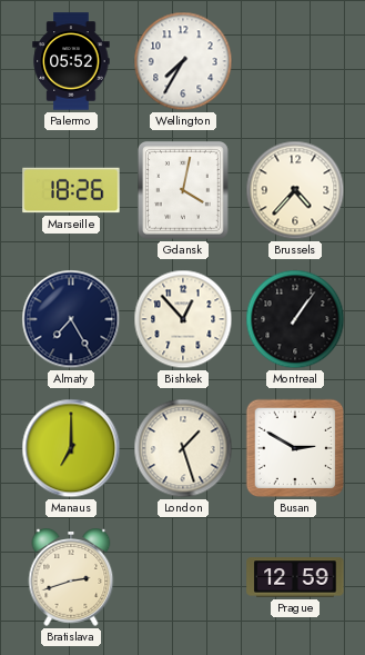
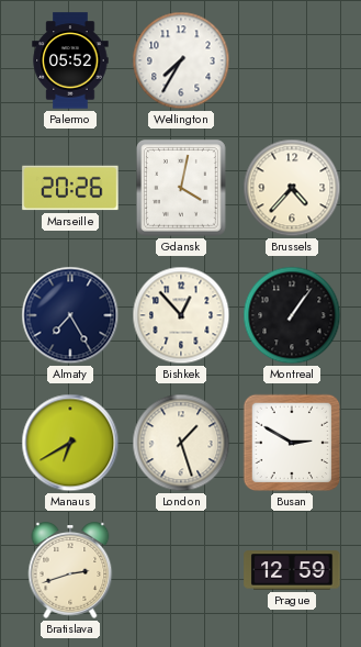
Marseille: 18:26 -> 20:26 (70, 188)
Manaus: 7:00 -> 6:40 (70, 443)
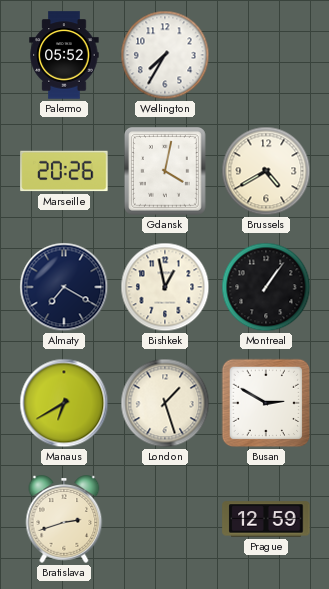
Brussels: 4:37 -> 4:40 (266, 171)
Almaty: 7:25 -> 7:20 (64, 287)
Bishkek: 12:53 -> 12:58 (165, 287)
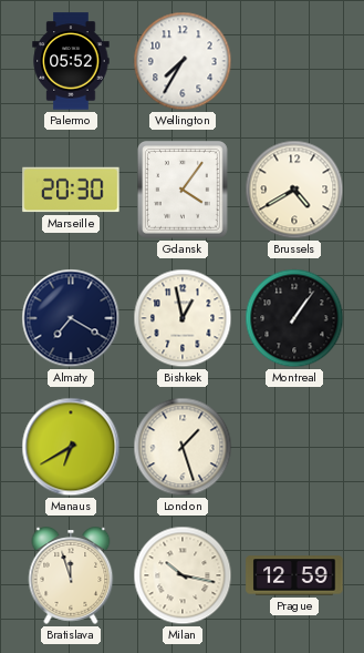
Marseille: 20:26 -> 20:30 (71, 190)
Gdansk: 4:02 -> 4:06 (184, 191)
Busan: 2:50 -> none (266, 403)
Bratislava: 2:42 -> 11:57 (71, 575)
Milan: none -> 10:17 (183, 575)
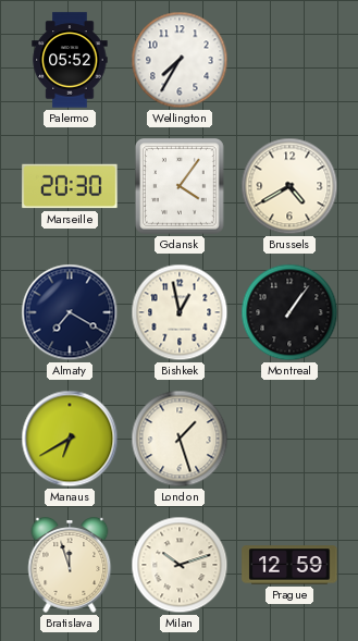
Milan: 10:17 -> 10:12 (180, 565)
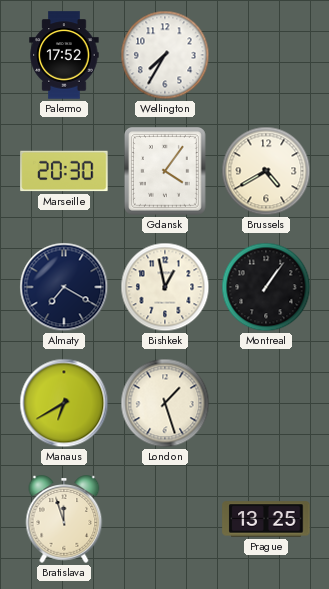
Palermo: 05:52 -> 17:52 (64, 55)
Milan: 10:12 -> none (180, 565)
Prague: 12:59 -> 13:25 (266, 519)
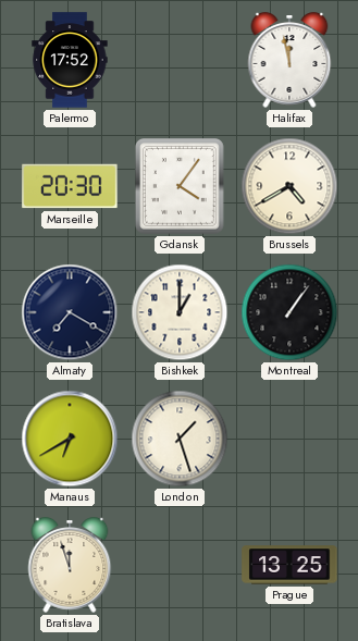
Wellington: 7:35 -> none (165, 55)
Halifax: none -> 11:58 (289, 60)
Bishkek: 12:58 -> 1:00 (180, 312)
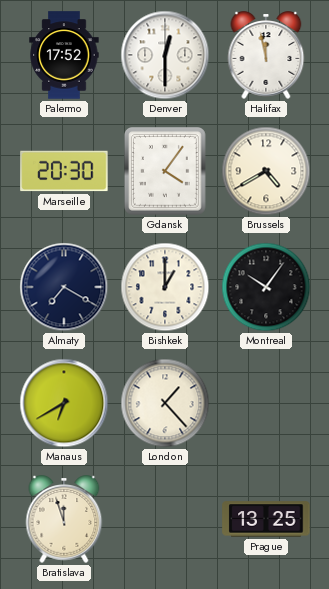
Denver: none -> 12:30 (165, 55)
Montreal: 1:06 -> 10:06 (266, 287)
London: 1:27 -> 1:23 (165, 403)
